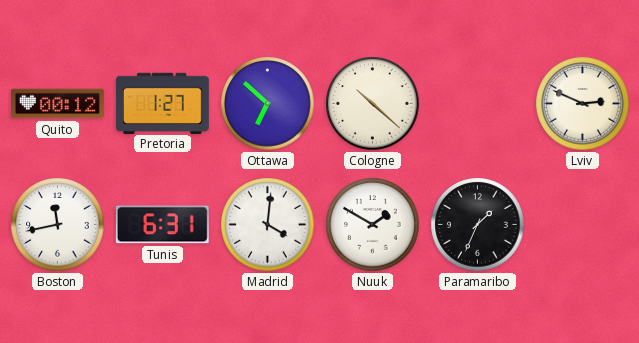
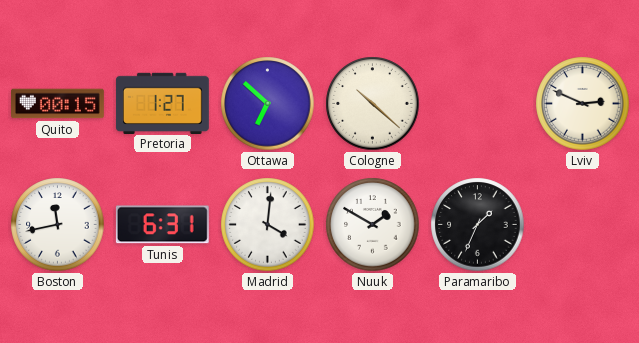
Quito: 00:12 -> 00:15 (58, 104)
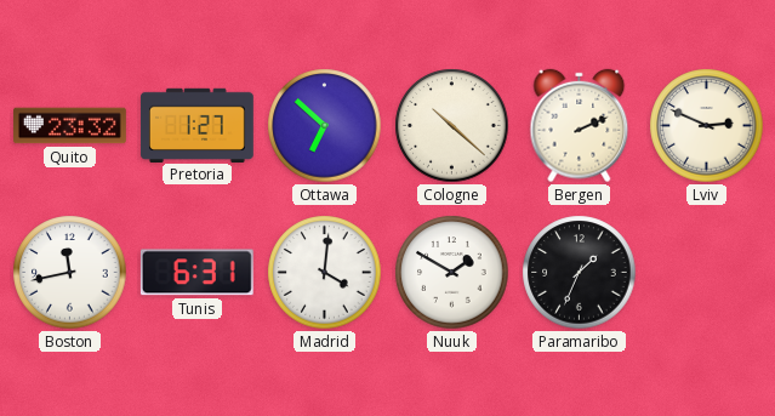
Quito: 00:15 -> 23:32 (70, 126)
Bergen: none -> 2:11 (580, 126)
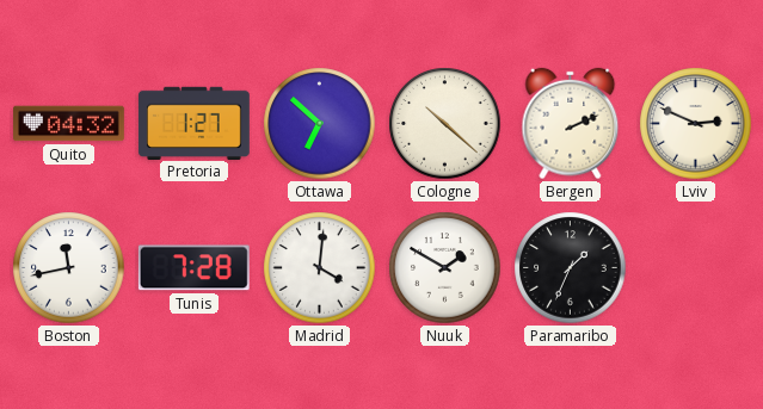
Quito: 23:32 -> 04:32 (69, 124)
Tunis: 6:31 -> 7:28 (193, 268)
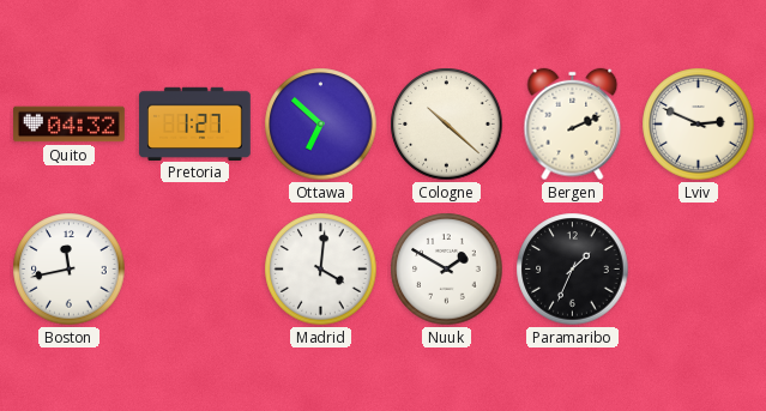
Tunis: 7:28 -> none (193, 268)
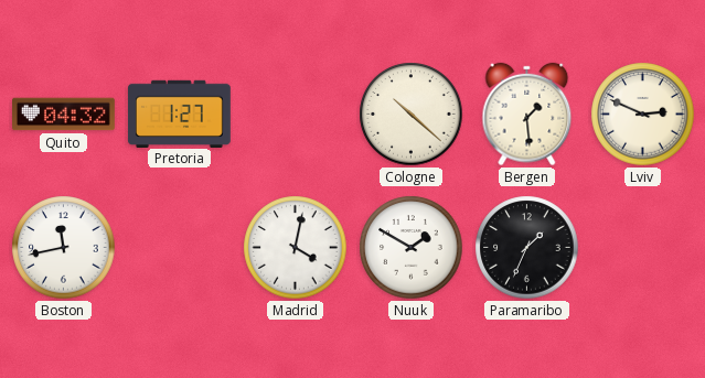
Ottawa: 6:52 -> none (321, 125)
Bergen: 2:11 -> 1:29 (527, 115)
Madrid: 4:01 -> 4:02 (296, 248)
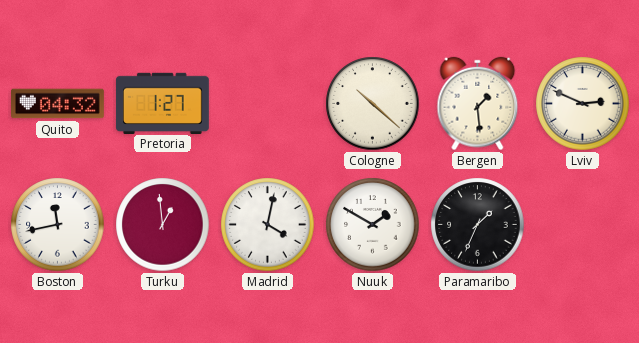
Turku: none -> 12:59 (163, 225)
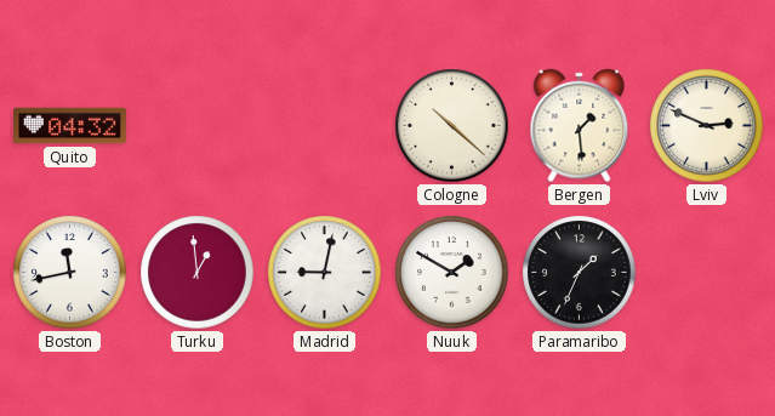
Pretoria: 1:27 -> none (162, 103)
Madrid: 4:02 -> 9:02 (325, 273)
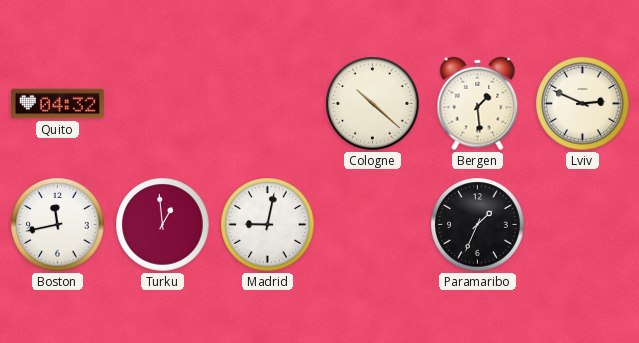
Nuuk: 1:50 -> none (452, 273)
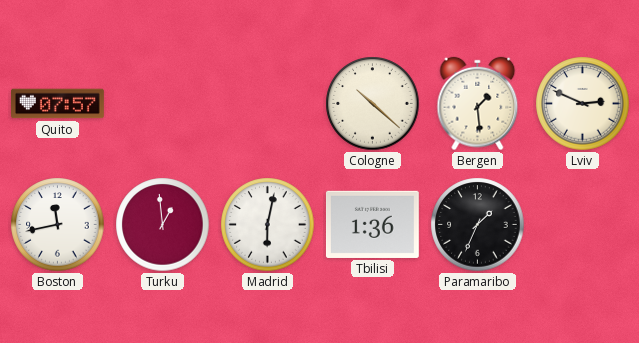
Quito: 04:32 -> 07:57 (58, 104)
Madrid: 9:02 -> 6:02 (268, 225)
Tbilisi: none -> 1:36 (372, 224)
